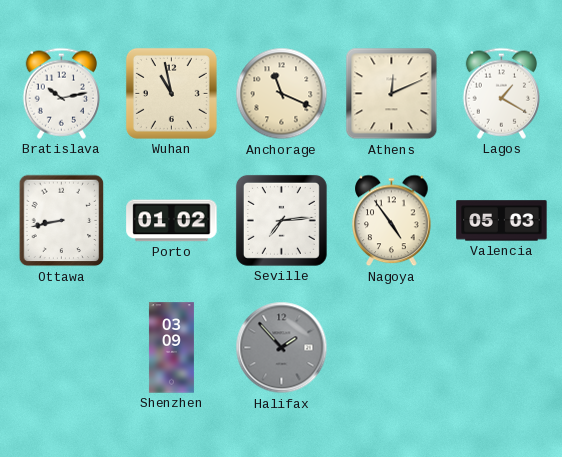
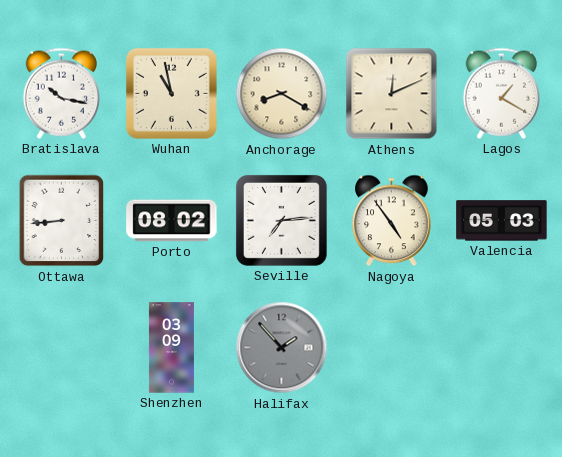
Bratislava: 10:13 -> 10:17 (61, 93)
Anchorage: 11:19 -> 8:20 (282, 94)
Ottawa: 8:43 -> 8:44 (62, 221)
Porto: 01:02 -> 08:02 (172, 221)
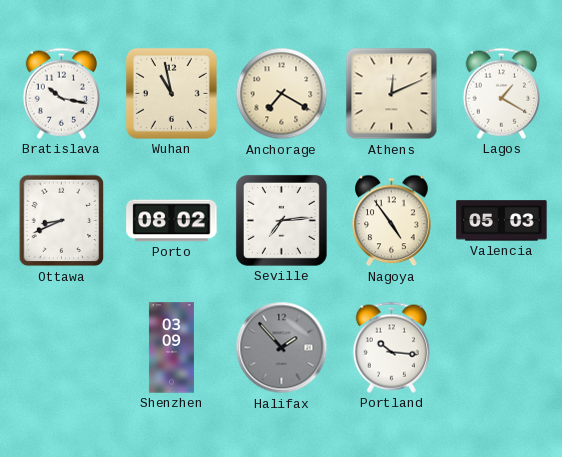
Anchorage: 8:20 -> 7:20 (282, 94)
Ottawa: 8:44 -> 8:41 (62, 221)
Portland: none -> 10:16 (391, 347)
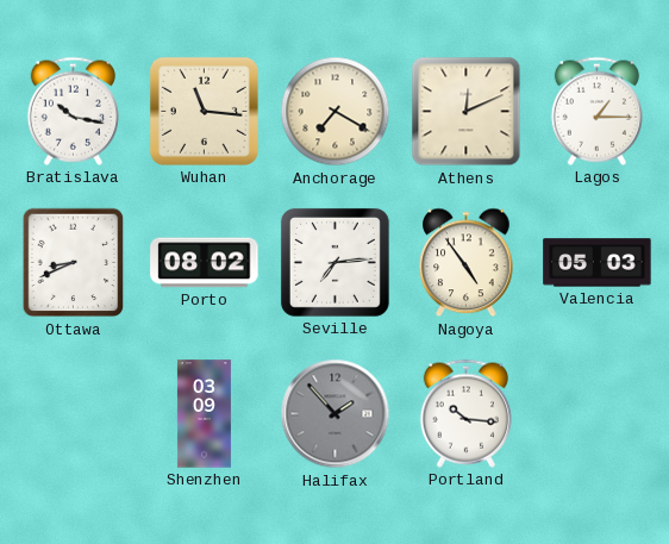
Wuhan: 10:58 -> 11:16 (204, 111)
Lagos: 1:20 -> 1:15 (596, 111)
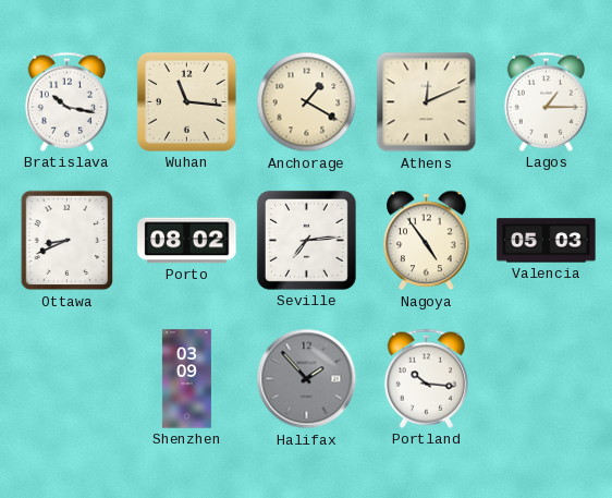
Anchorage: 7:20 -> 1:20 (307, 102)
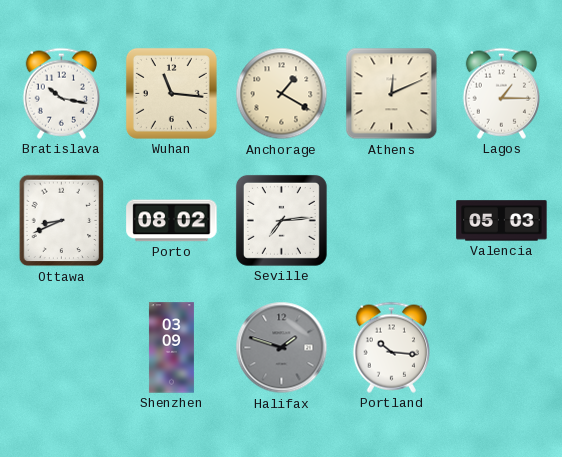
Nagoya: 4:54 -> none (427, 241)
Halifax: 1:53 -> 1:48 (282, 348)
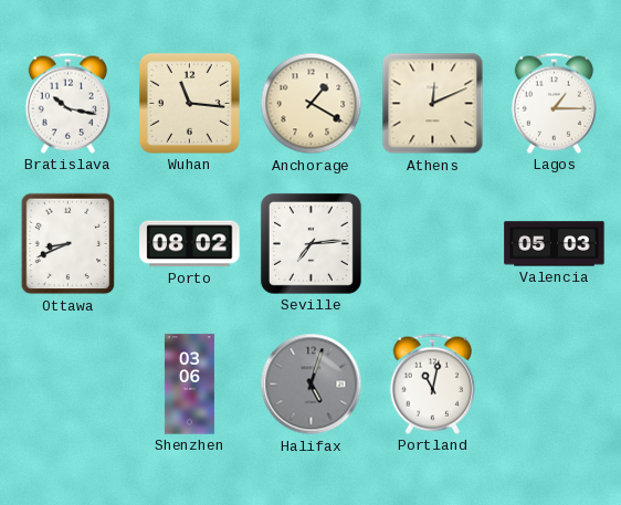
Shenzhen: 03:09 -> 03:06 (189, 385)
Halifax: 1:48 -> 5:03 (312, 385)
Portland: 10:16 -> 11:02 (432, 383)
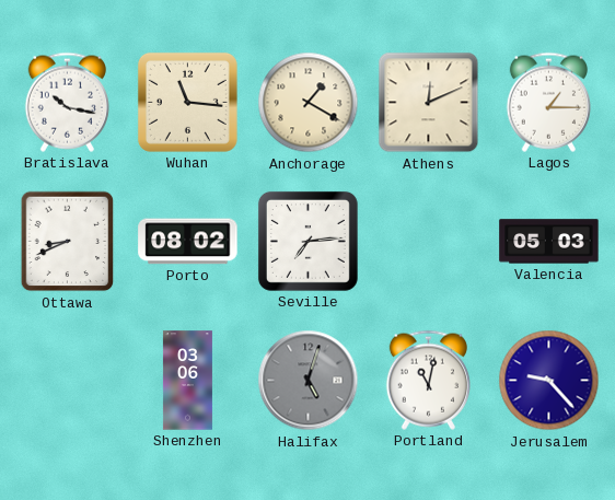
Jerusalem: none -> 9:23 (549, 381)
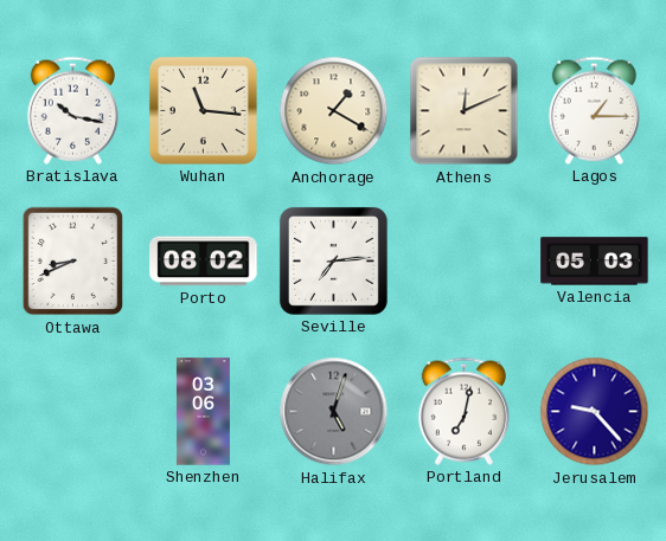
Portland: 11:02 -> 7:02 (463, 411)
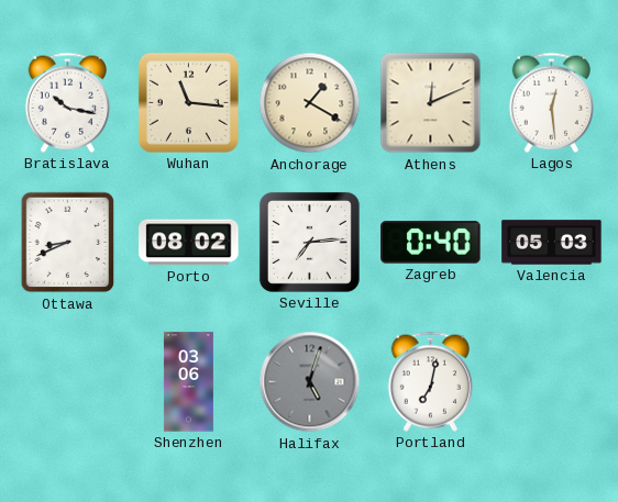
Lagos: 1:15 -> 12:29 (551, 102)
Zagreb: none -> 0:40 (431, 243)
Jerusalem: 9:23 -> none (595, 412)
